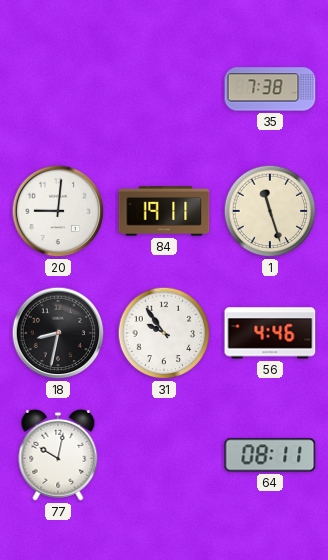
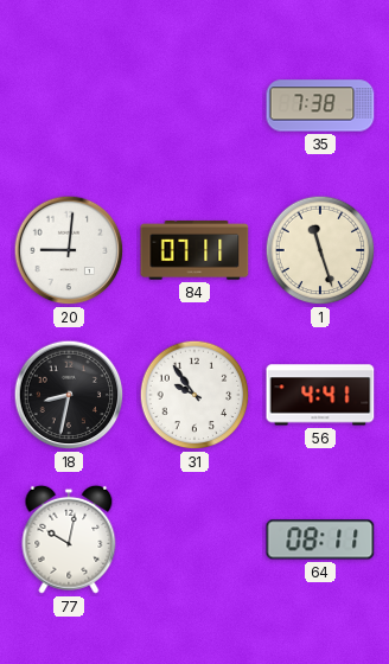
84: 19:11 -> 07:11 (194, 251)
56: 4:46 -> 4:41 (320, 395)
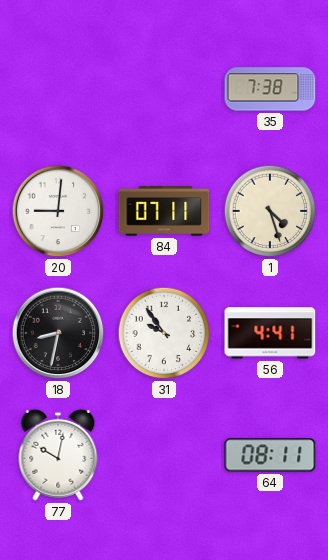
1: 11:27 -> 4:27 (270, 211)
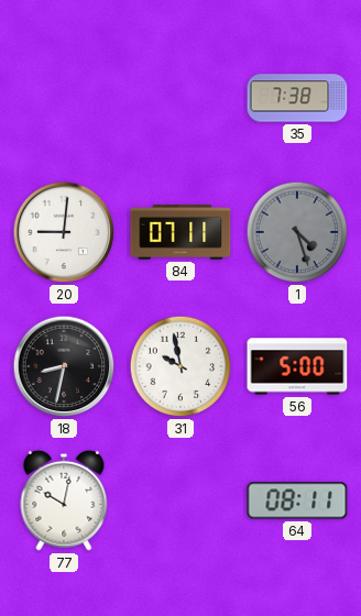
1 dial: cream -> grey (297, 232)
31: 9:54 -> 9:58 (180, 366)
56: 4:41 -> 5:00 (297, 366)
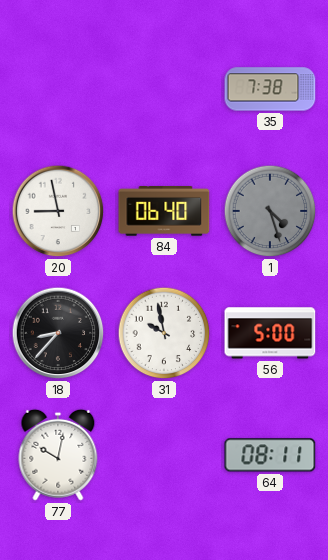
20: 9:01 -> 8:58 (58, 211)
84: 07:11 -> 06:40 (164, 212)
18: 8:32 -> 8:37 (58, 333)
